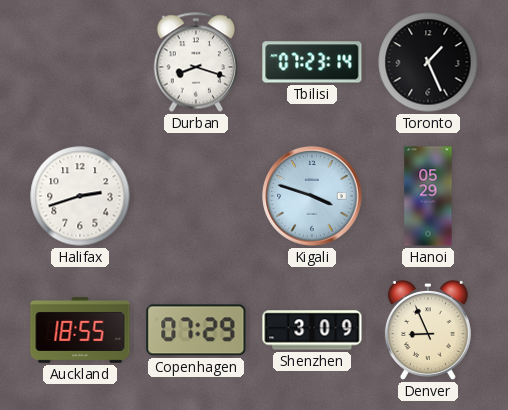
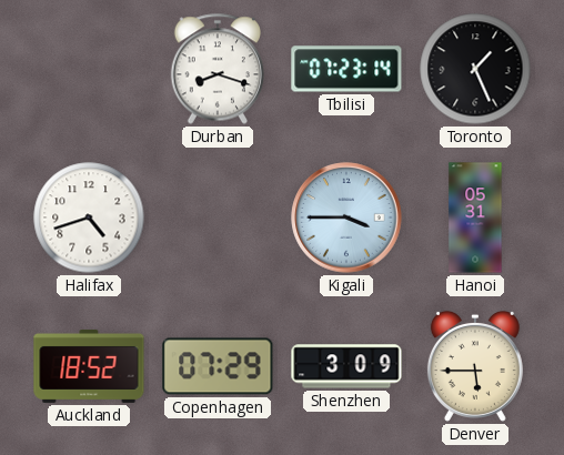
Halifax: 2:42 -> 4:42 (89, 218)
Kigali: 3:48 -> 3:45 (346, 218)
Hanoi: 05:29 -> 05:31 (475, 218)
Auckland: 18:55 -> 18:52 (89, 366)
Denver: 8:56 -> 5:45 (475, 366)
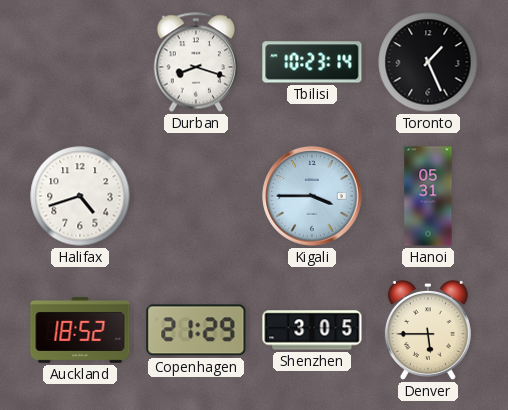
Tbilisi: 07:23 -> 10:23 (312, 62)
Copenhagen: 07:29 -> 21:29 (196, 330)
Shenzhen: 3:09 -> 3:05 (312, 330)
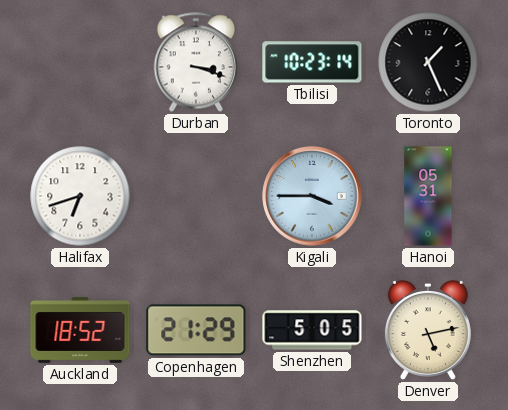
Durban: 8:18 -> 3:18 (195, 62)
Halifax: 4:42 -> 6:42 (80, 196)
Shenzhen: 3:05 -> 5:05 (312, 330)
Denver: 5:45 -> 5:13 (428, 330)
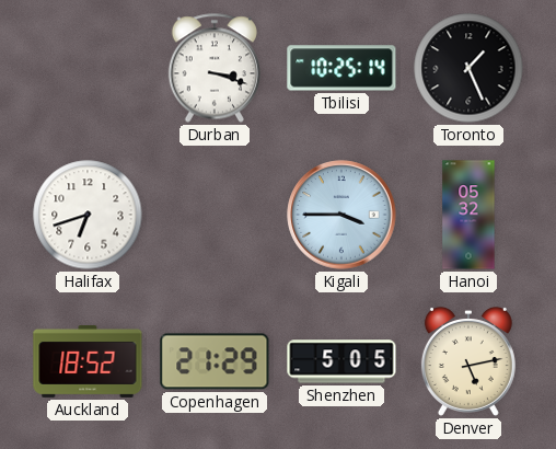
Tbilisi: 10:23 -> 10:25 (341, 68)
Hanoi: 05:31 -> 05:32 (468, 215)
